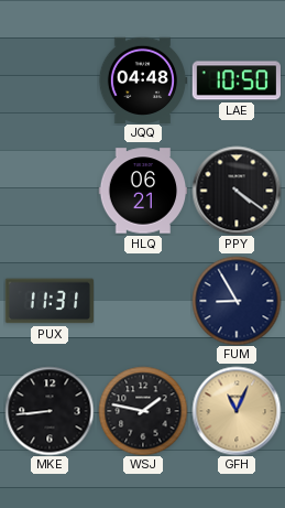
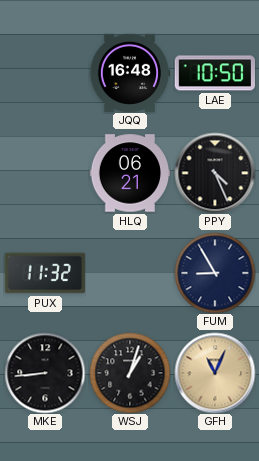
JQQ: 04:48 -> 16:48 (130, 72)
PPY: 4:21 -> 4:26 (215, 173)
PUX: 11:31 -> 11:32 (45, 273)
WSJ: 1:47 -> 1:03 (130, 373)
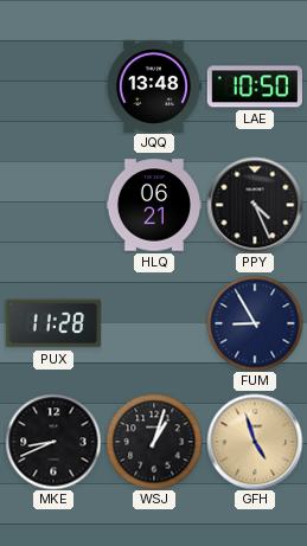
JQQ: 16:48 -> 13:48 (154, 85)
PUX: 11:32 -> 11:28 (53, 323)
MKE: 8:44 -> 8:41 (53, 442)
GFH: 11:04 -> 4:57 (255, 442)
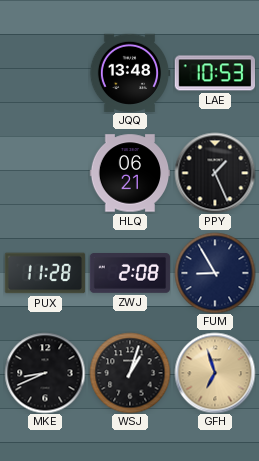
LAE: 10:50 -> 10:53 (214, 73)
PPY: 4:26 -> 1:26 (215, 173)
ZWJ: none -> 2:08 (130, 274)
GFH: 4:57 -> 6:57 (215, 373)
